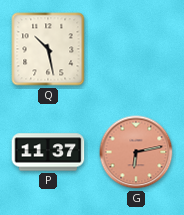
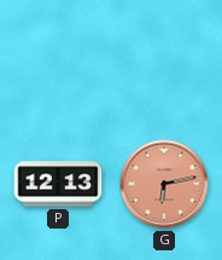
Q: 10:28 -> none (48, 49)
P: 11:37 -> 12:13 (58, 184)
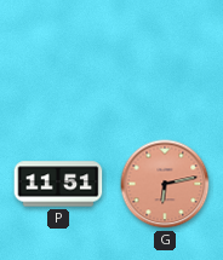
P: 12:13 -> 11:51 (58, 184)
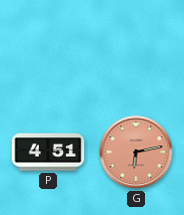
P: 11:51 -> 4:51 (48, 152)
